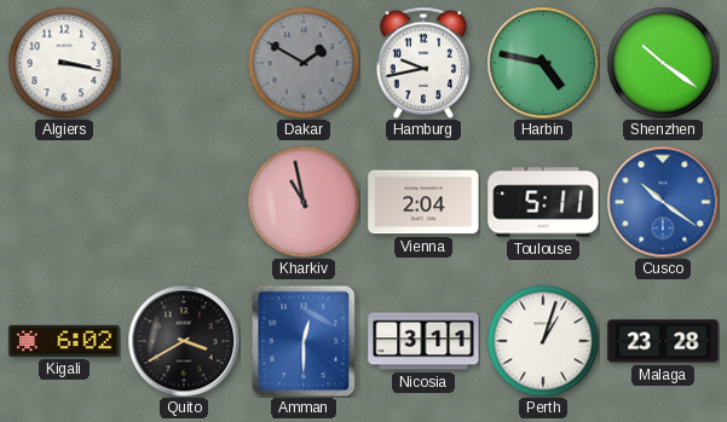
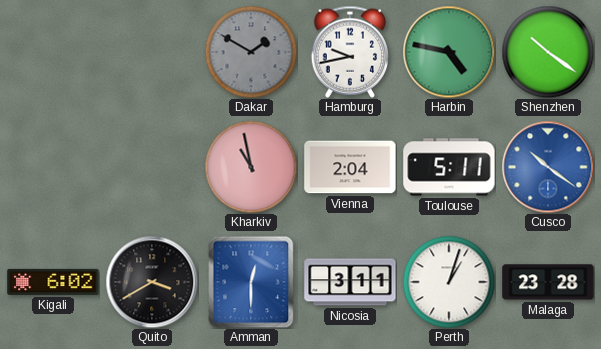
Algiers: 3:17 -> none (64, 63)
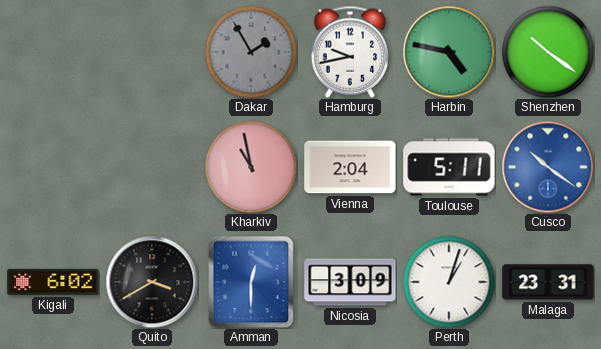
Dakar: 1:50 -> 1:55 (251, 52)
Nicosia: 3:11 -> 3:09 (350, 282)
Malaga: 23:28 -> 23:31 (548, 282)
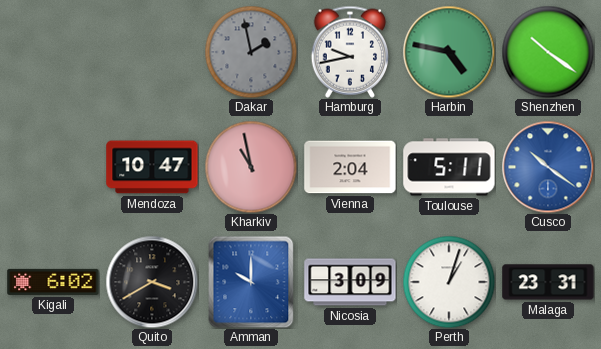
Dakar: 1:55 -> 1:58 (251, 52)
Mendoza: none -> 10:47 (152, 167)
Amman: 12:30 -> 10:00 (251, 282)
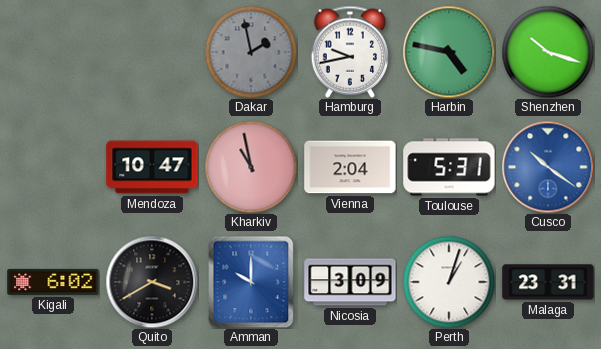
Shenzhen: 10:21 -> 10:18 (548, 52)
Toulouse: 5:11 -> 5:31 (449, 167)
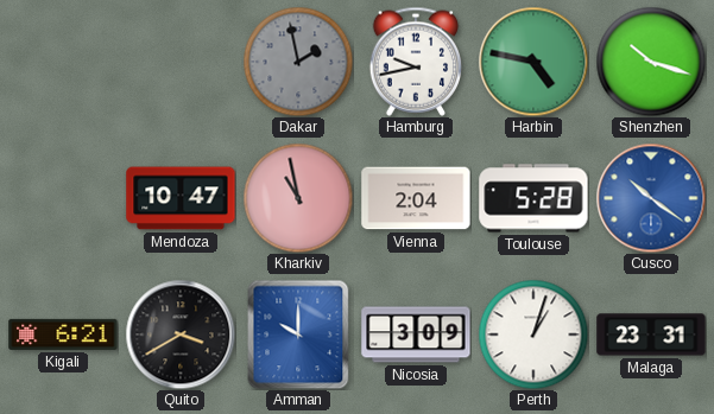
Toulouse: 5:31 -> 5:28 (533, 198)
Kigali: 6:02 -> 6:21 (63, 335)
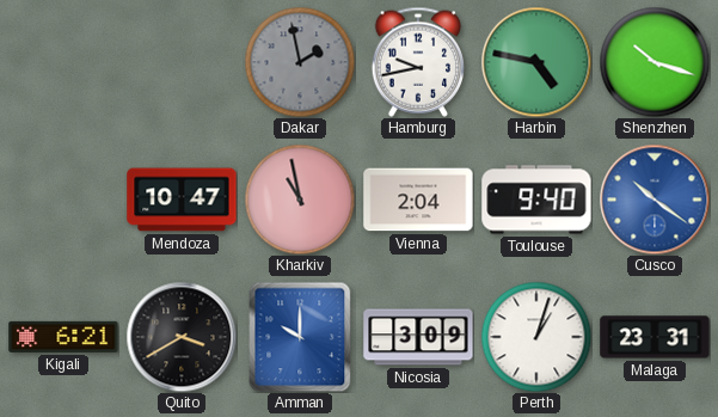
Toulouse: 5:28 -> 9:40 (536, 200)
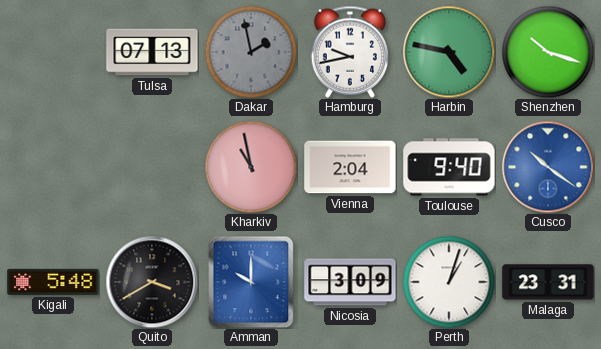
Tulsa: none -> 07:13 (152, 52)
Mendoza: 10:47 -> none (182, 200)
Kigali: 6:21 -> 5:48 (53, 282)
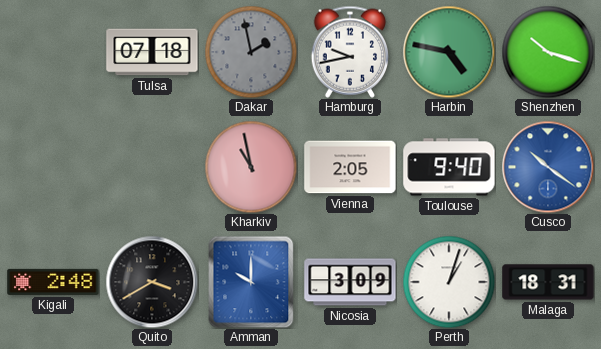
Tulsa: 07:13 -> 07:18 (152, 52)
Vienna: 2:04 -> 2:05 (350, 167)
Kigali: 5:48 -> 2:48 (53, 282)
Malaga: 23:31 -> 18:31 (548, 282)
